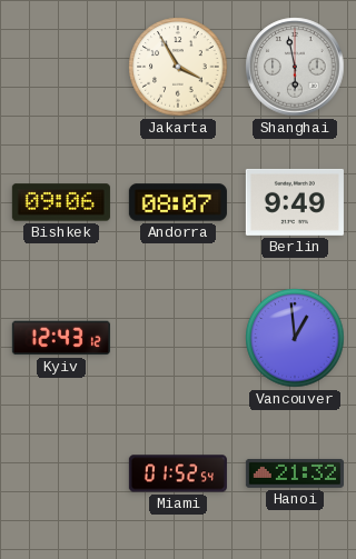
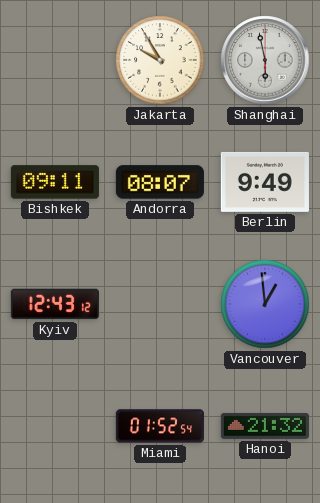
Jakarta: 3:55 -> 9:55 (160, 60)
Bishkek: 09:06 -> 09:11 (55, 182)
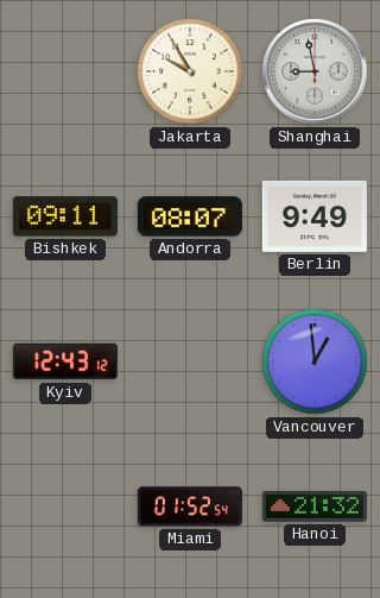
Shanghai: 5:58 -> 8:58 (315, 71)
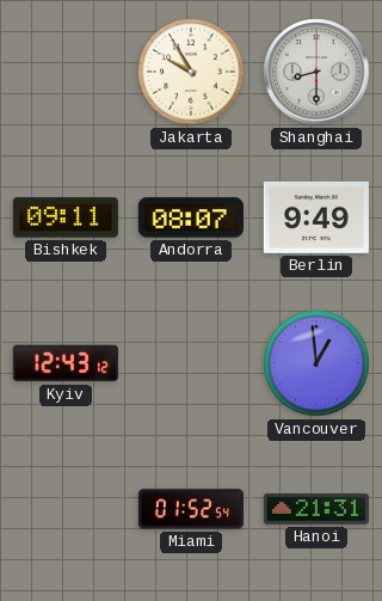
Shanghai: 8:58 -> 8:30 (316, 72)
Hanoi: 21:32 -> 21:31 (316, 509)
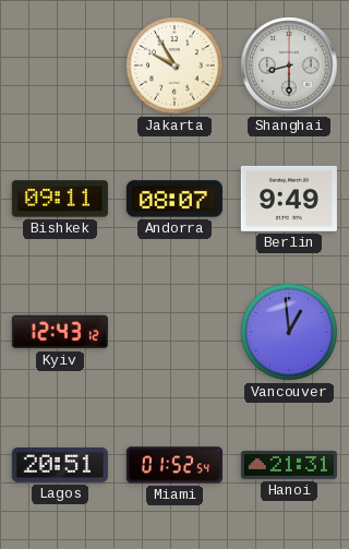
Lagos: none -> 20:51 (60, 465)
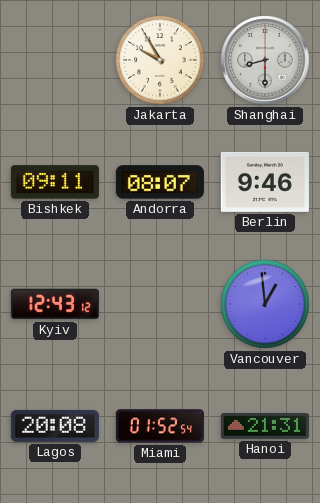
Berlin: 9:49 -> 9:46 (265, 182)
Lagos: 20:51 -> 20:08 (55, 426)
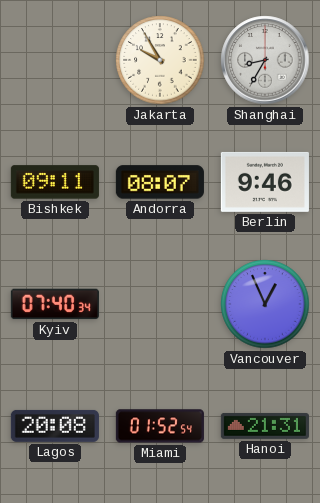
Shanghai: 8:30 -> 8:35 (265, 60)
Kyiv: 12:43 -> 07:40 (55, 304)
Vancouver: 12:59 -> 12:56 (265, 304)
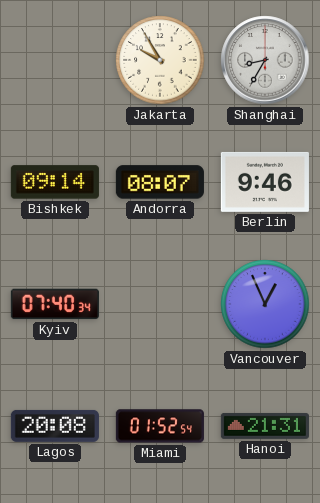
Bishkek: 09:11 -> 09:14 (55, 182)
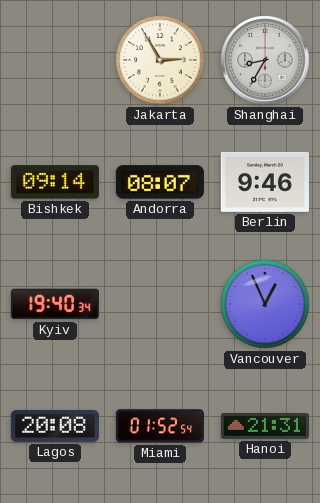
Jakarta: 9:55 -> 2:55 (160, 60)
Kyiv: 07:40 -> 19:40 (55, 304)
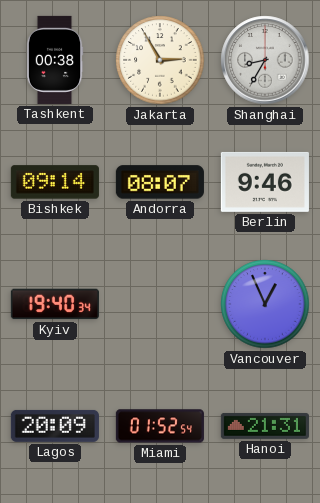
Tashkent: none -> 00:38 (55, 60)
Lagos: 20:08 -> 20:09 (55, 426)
